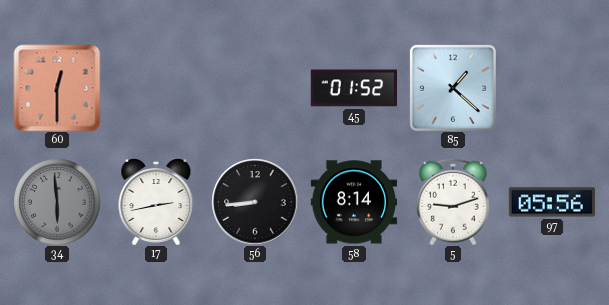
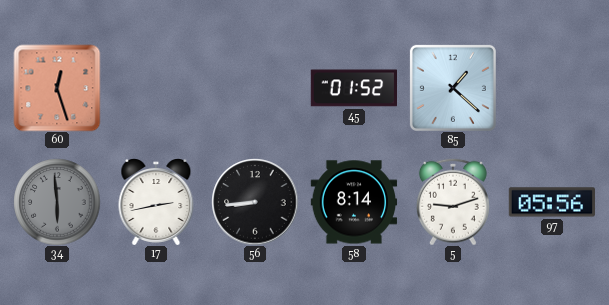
60: 12:30 -> 12:27 (57, 88)
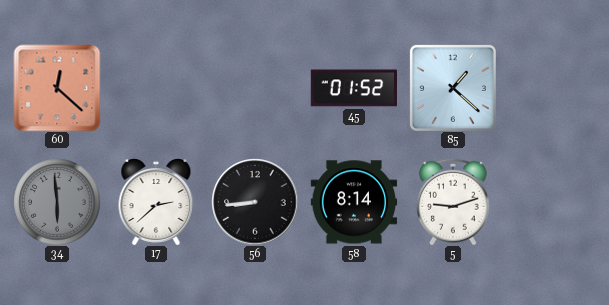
60: 12:27 -> 12:22 (57, 88)
17: 2:43 -> 2:38 (156, 202)
97: 05:56 -> none (551, 202)
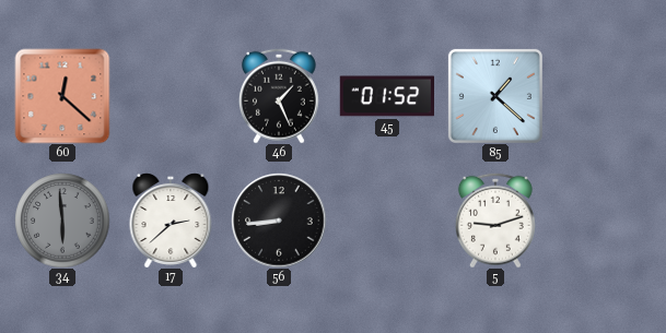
46: none -> 1:26 (279, 96)
58: 8:14 -> none (354, 202)
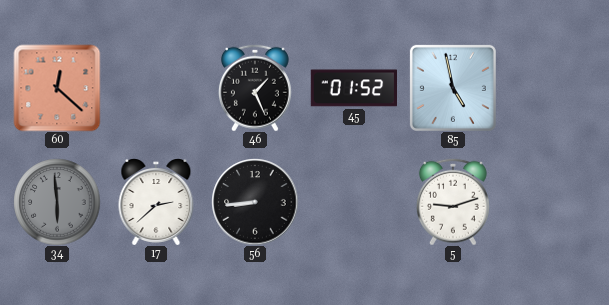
85: 1:22 -> 4:58 (453, 88)
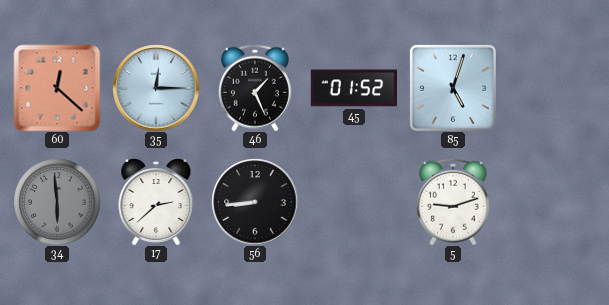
35: none -> 12:15 (156, 88)
85: 4:58 -> 5:03 (453, 88)
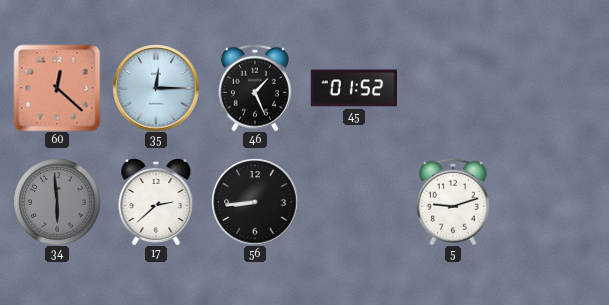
85: 5:03 -> none (453, 88)
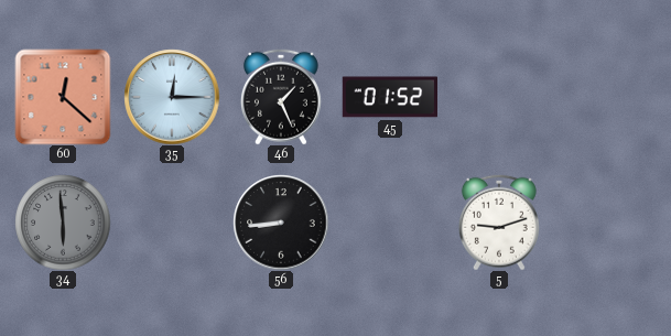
17: 2:38 -> none (156, 202)
